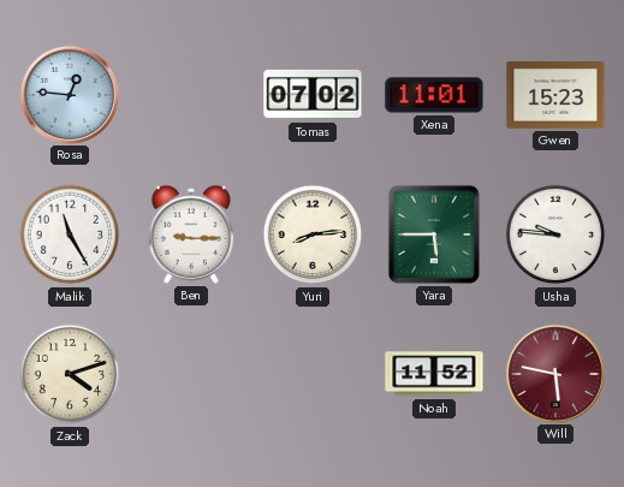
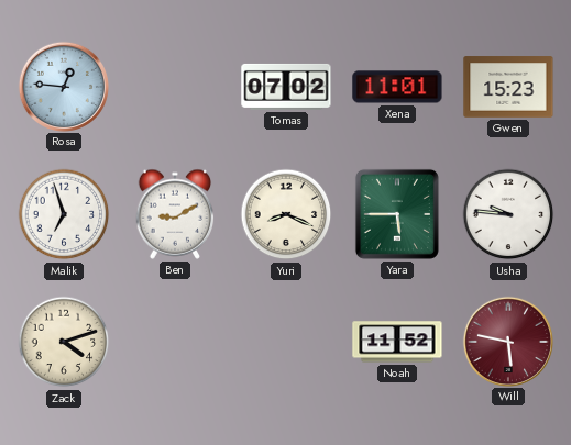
Malik: 11:25 -> 6:57 (64, 214)
Ben: 9:15 -> 9:10 (175, 214)
Yuri: 8:14 -> 8:19 (286, 214)
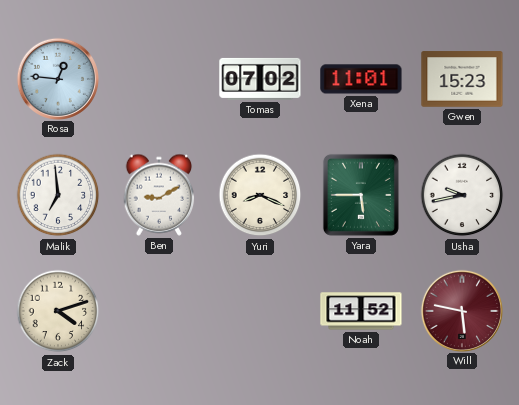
Malik: 6:57 -> 6:59 (58, 195)
Usha: 9:46 -> 9:43 (462, 195)
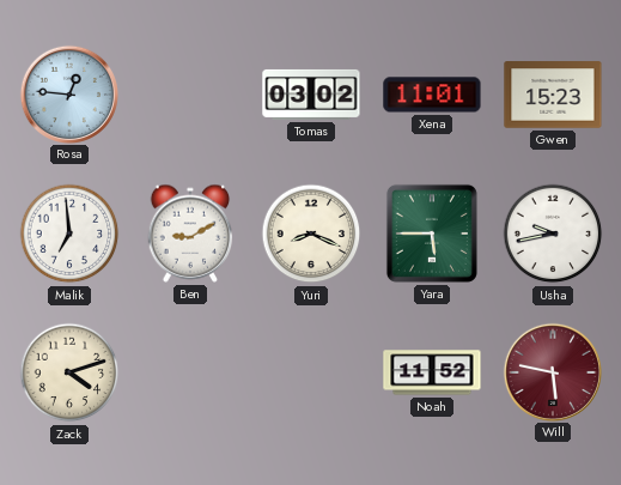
Tomas: 07:02 -> 03:02 (311, 95)
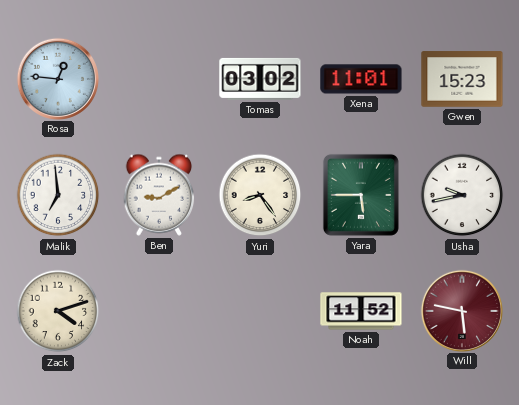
Yuri: 8:19 -> 8:24 (260, 195)
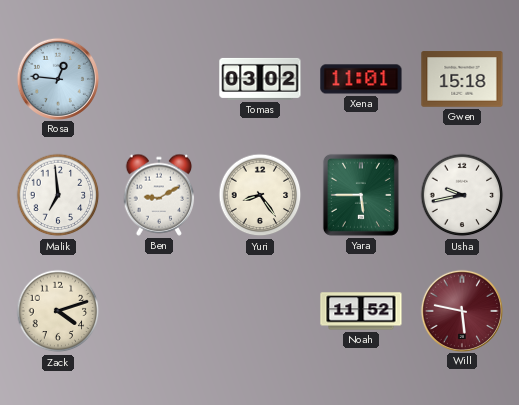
Gwen: 15:23 -> 15:18 (462, 79)
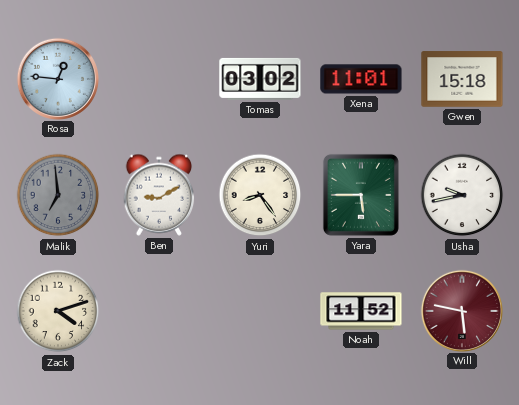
Malik dial: white -> grey (58, 195)
